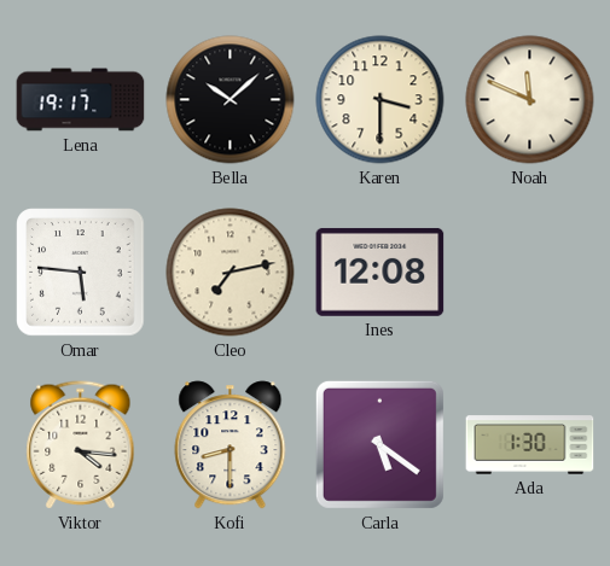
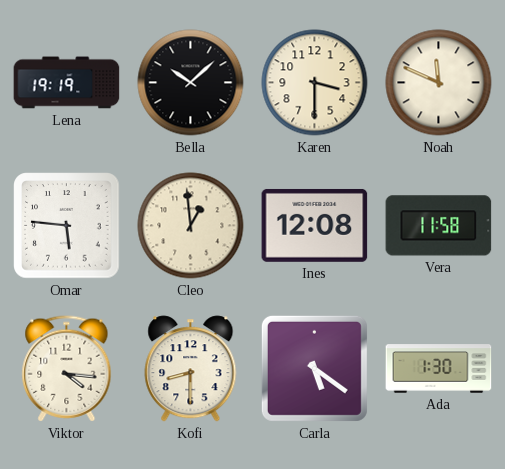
Lena: 19:17 -> 19:19 (67, 83)
Cleo: 7:13 -> 12:59 (191, 226)
Vera: none -> 11:58 (439, 226)
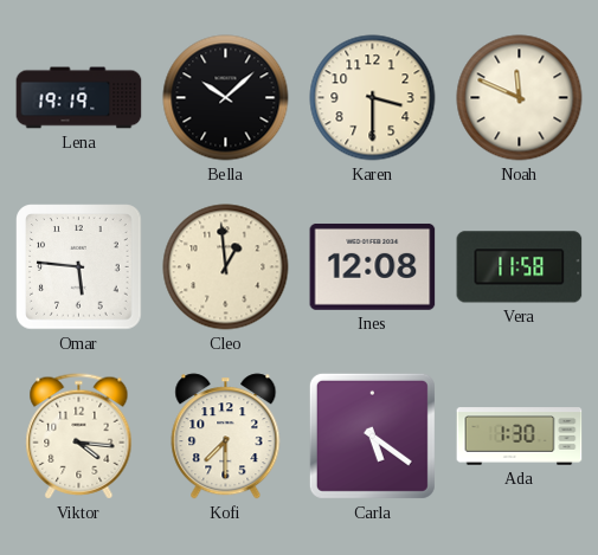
Kofi: 8:30 -> 7:30 (226, 437)
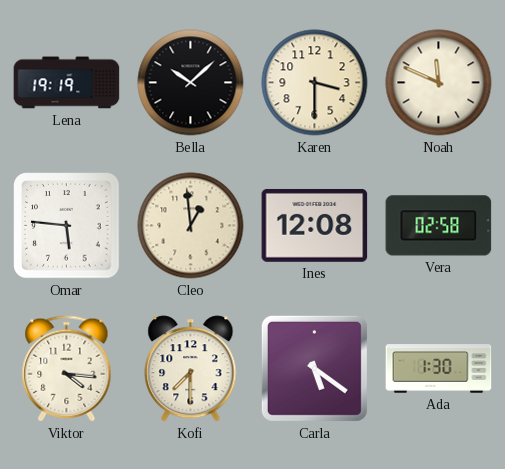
Vera: 11:58 -> 02:58 (439, 226)
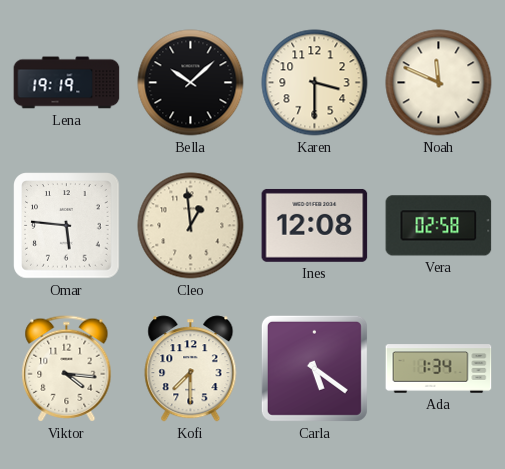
Ada: 1:30 -> 1:34 (439, 369)
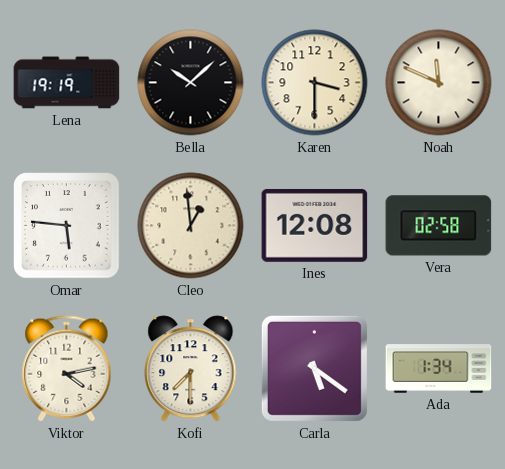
Viktor: 4:16 -> 4:13 (67, 369)
